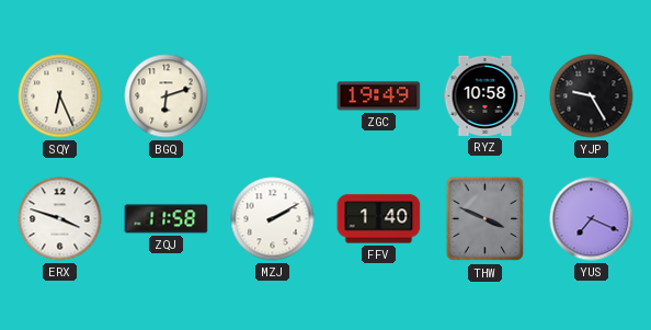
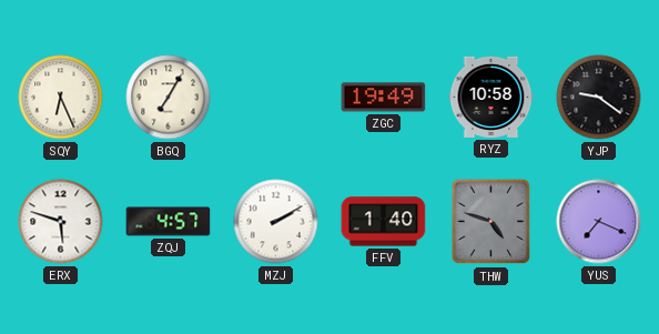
BGQ: 6:12 -> 7:05 (169, 98)
YJP: 9:25 -> 9:21 (599, 98)
ERX: 3:48 -> 5:48 (61, 222)
ZQJ: 11:58 -> 4:57 (169, 222)
THW: 3:49 -> 4:48 (491, 222)
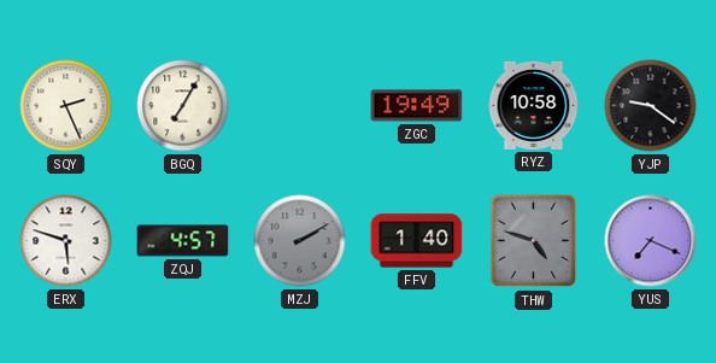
SQY: 6:26 -> 2:26 (66, 106)
MZJ dial: white -> grey (300, 241)
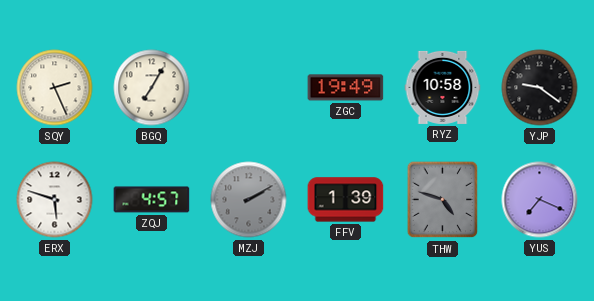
FFV: 1:40 -> 1:39 (346, 200)
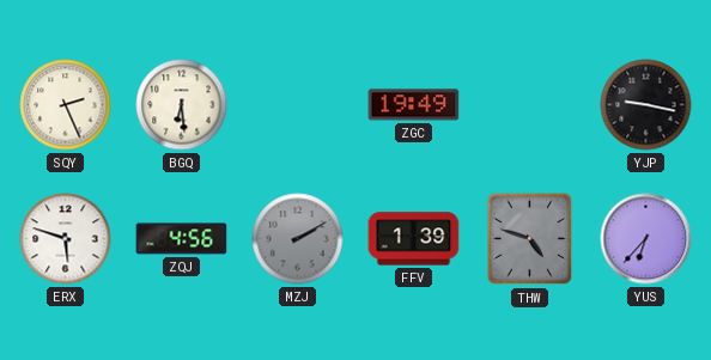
BGQ: 7:05 -> 6:29 (182, 105)
RYZ: 10:58 -> none (443, 87)
YJP: 9:21 -> 9:17 (646, 105)
ZQJ: 4:57 -> 4:56 (182, 239)
YUS: 7:19 -> 6:37 (646, 239)
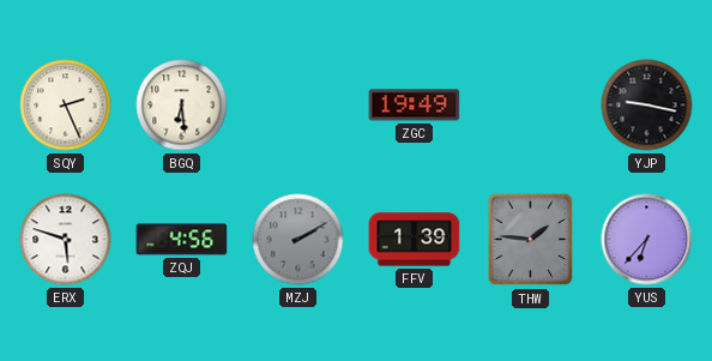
THW: 4:48 -> 1:46 (531, 240)
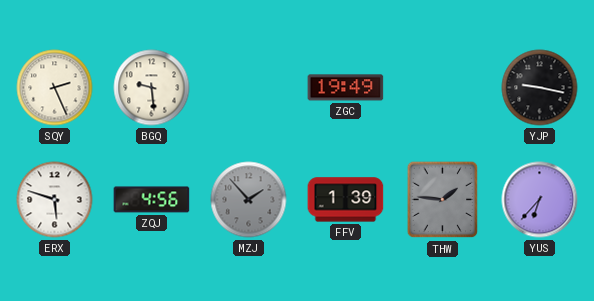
BGQ: 6:29 -> 9:29 (152, 88)
MZJ: 2:10 -> 1:53 (249, 200)
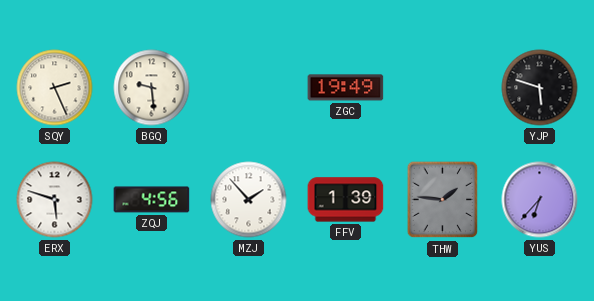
YJP: 9:17 -> 5:48 (540, 88)
MZJ dial: grey -> white (249, 200)
